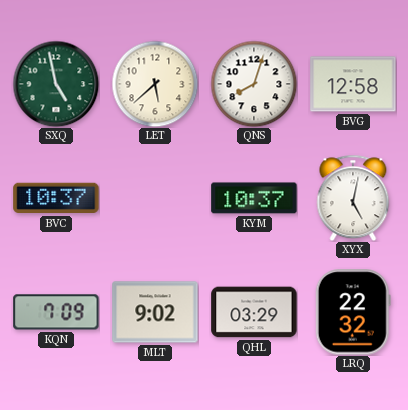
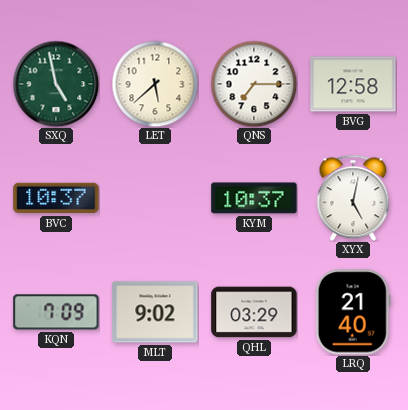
QNS: 8:03 -> 7:15 (254, 84)
LRQ: 22:32 -> 21:40 (353, 312)
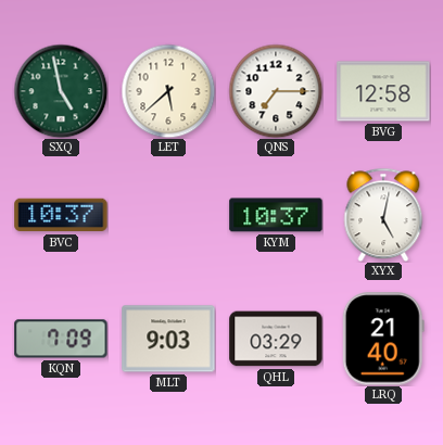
MLT: 9:02 -> 9:03 (168, 339)
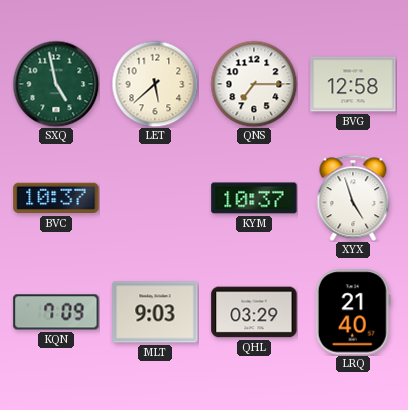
XYX: 5:02 -> 4:57 (353, 198)
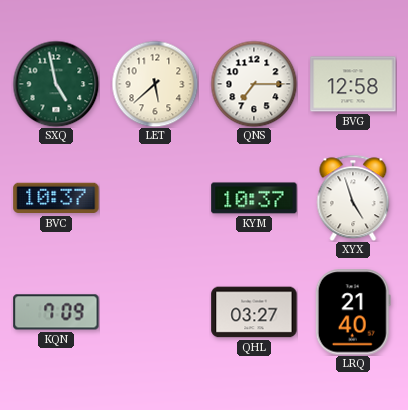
MLT: 9:03 -> none (155, 312)
QHL: 03:29 -> 03:27 (254, 312)
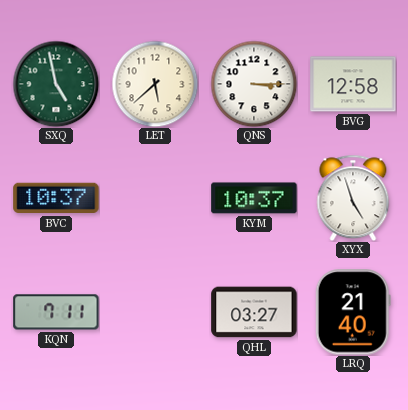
QNS: 7:15 -> 3:15 (254, 84)
KQN: 7:09 -> 7:11 (56, 312)
